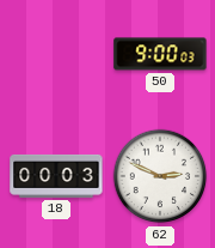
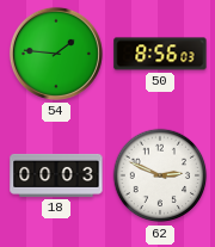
54: none -> 1:46 (56, 54)
50: 9:00 -> 8:56 (160, 54)
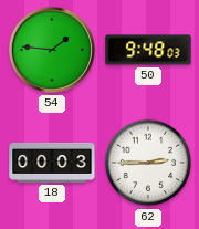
50: 8:56 -> 9:48 (148, 50)
62: 2:49 -> 2:45 (148, 163)
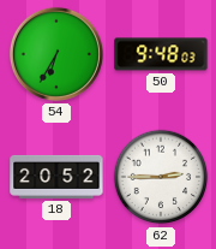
54: 1:46 -> 6:35 (56, 54)
18: 00:03 -> 20:52 (56, 177)
